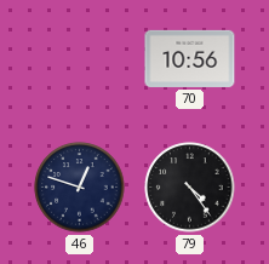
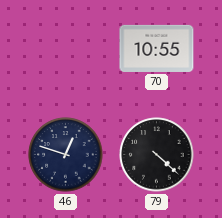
70: 10:56 -> 10:55 (157, 48)
79: 4:24 -> 4:22 (157, 155)
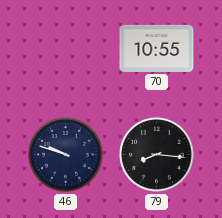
46: 12:48 -> 9:48 (66, 155)
79: 4:22 -> 8:16 (157, 155)
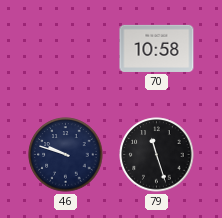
70: 10:55 -> 10:58 (157, 48)
79: 8:16 -> 11:27 (157, 155)
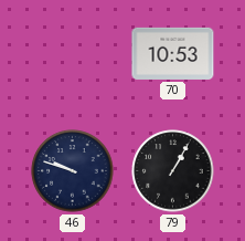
70: 10:58 -> 10:53 (173, 53)
79: 11:27 -> 1:05 (173, 171)
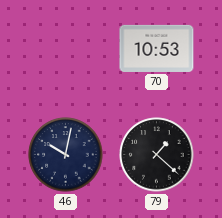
46: 9:48 -> 10:02 (66, 155)
79: 1:05 -> 1:22 (157, 155)
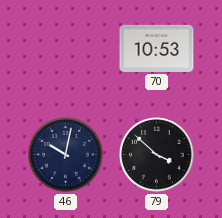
79: 1:22 -> 3:52 (157, 155)
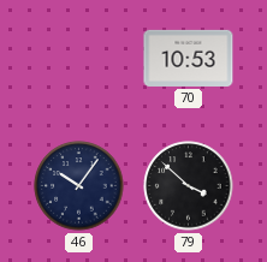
46: 10:02 -> 10:06 (79, 186)
